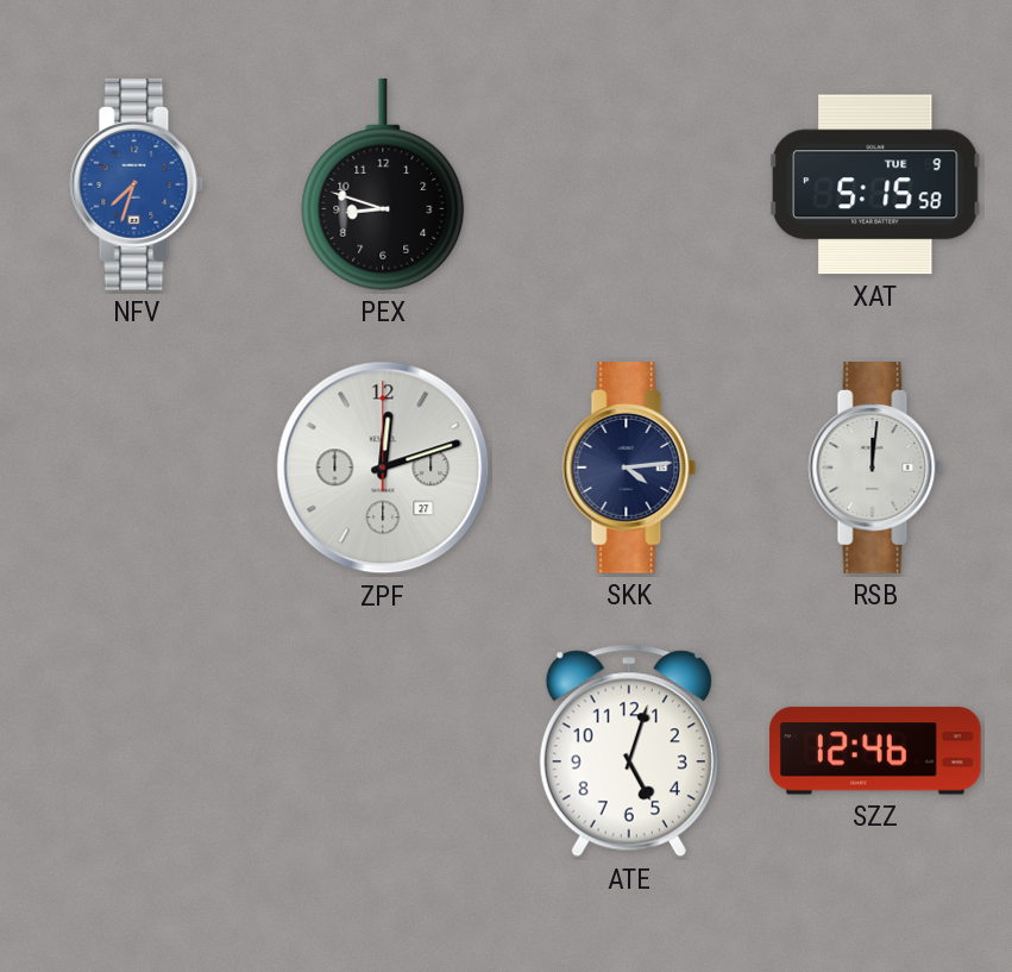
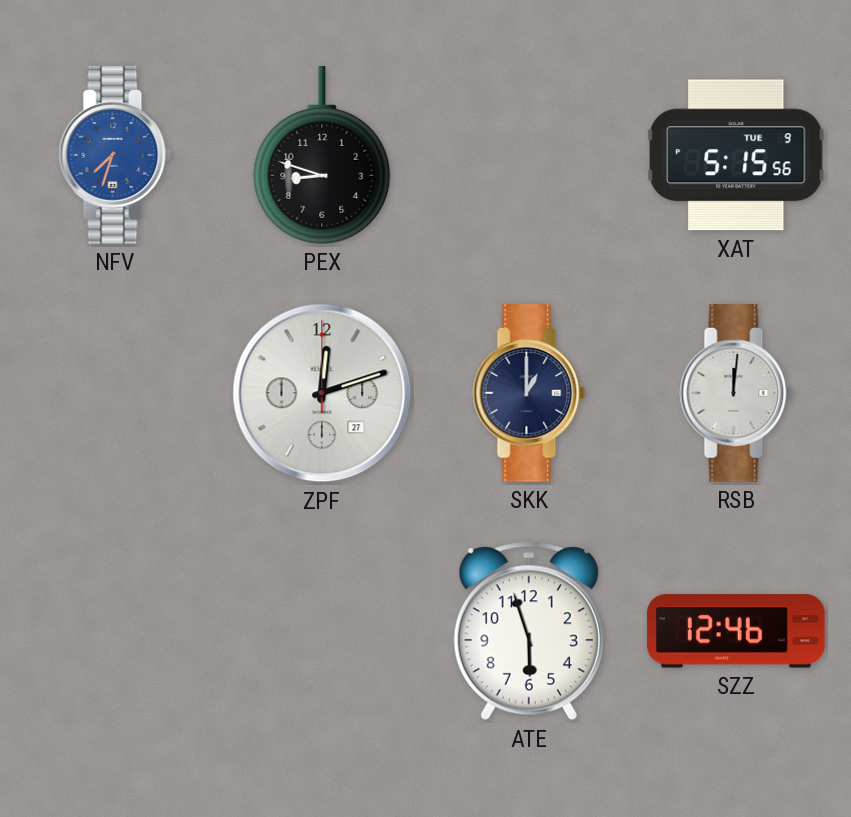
XAT: 5:15:58 -> 5:15:56 (736, 155)
SKK: 4:14 -> 1:00 (529, 394)
ATE: 5:03 -> 5:57 (529, 631)
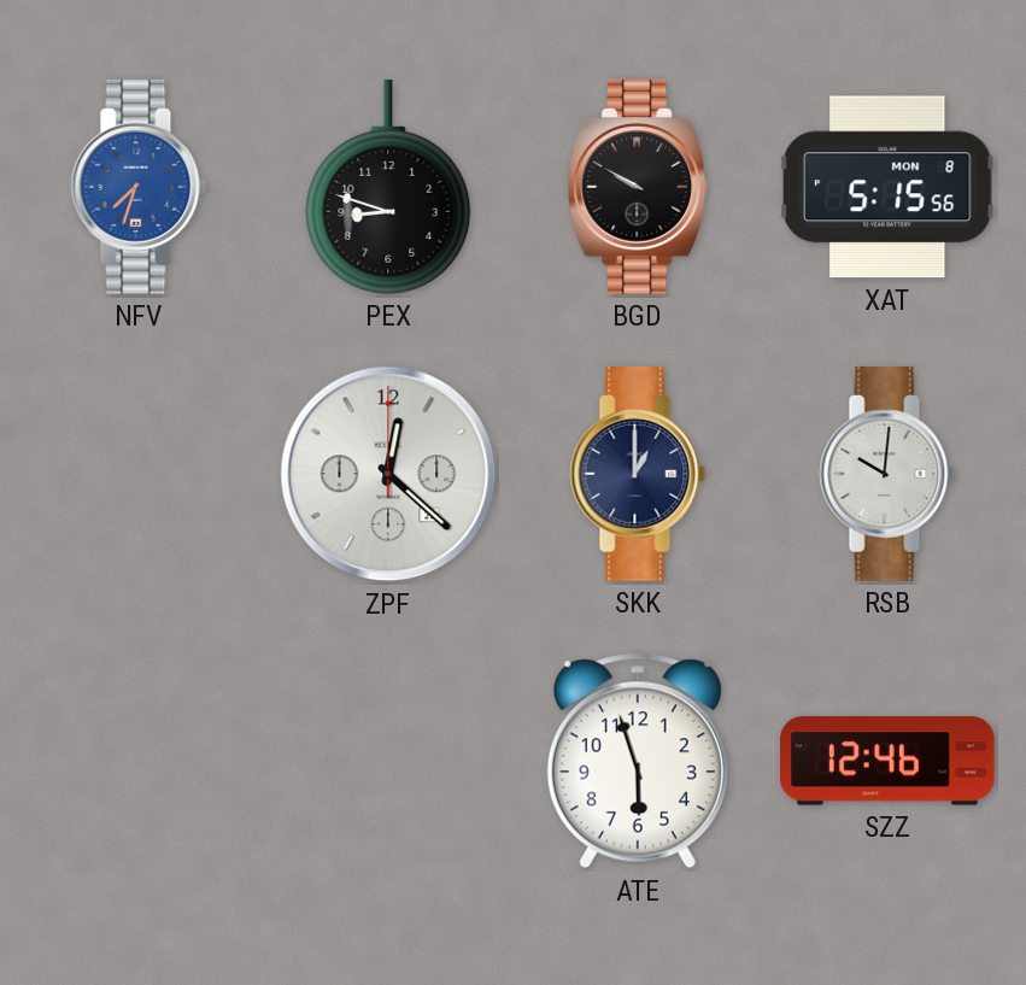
BGD: none -> 9:50 (638, 188)
XAT date: TUE 9 -> MON 8 (887, 187)
ZPF: 12:12 -> 12:22 (388, 474)
RSB: 12:01 -> 10:01 (887, 475)
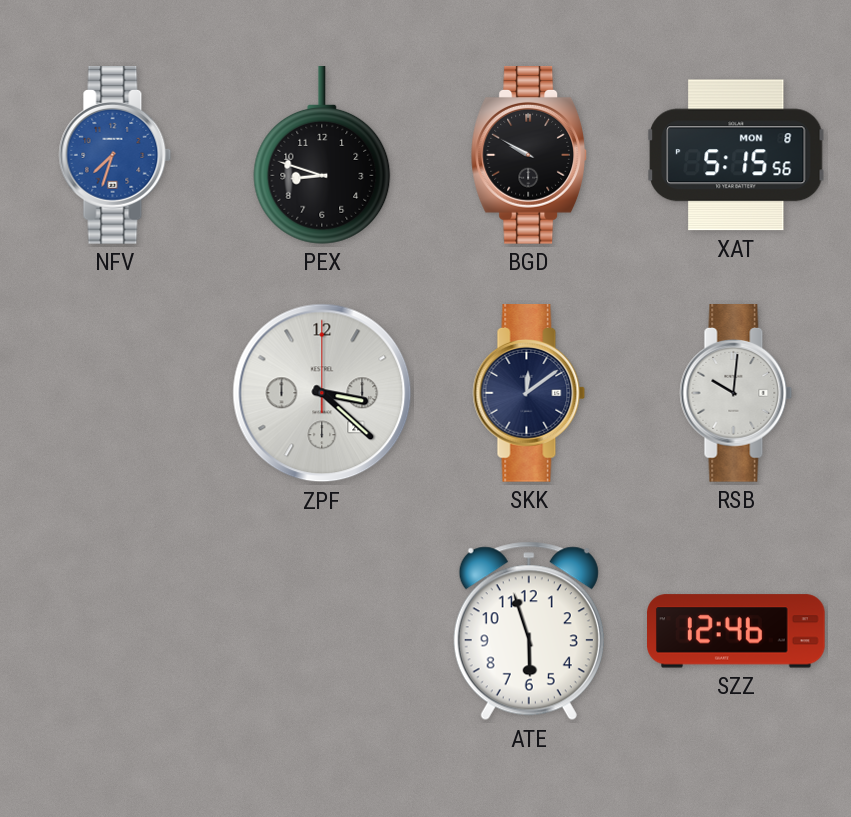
ZPF: 12:22 -> 3:22 (322, 393)
SKK: 1:00 -> 12:09 (529, 394)
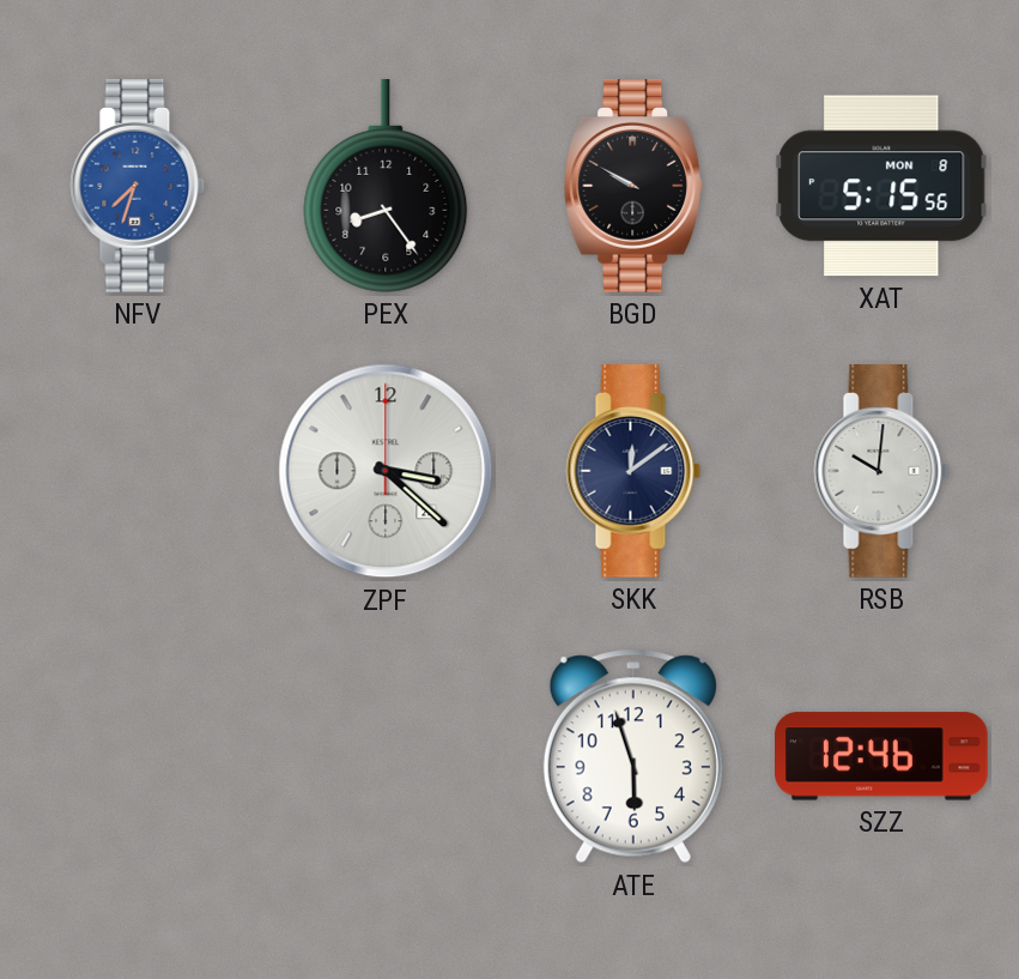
PEX: 8:48 -> 8:24 (386, 187)
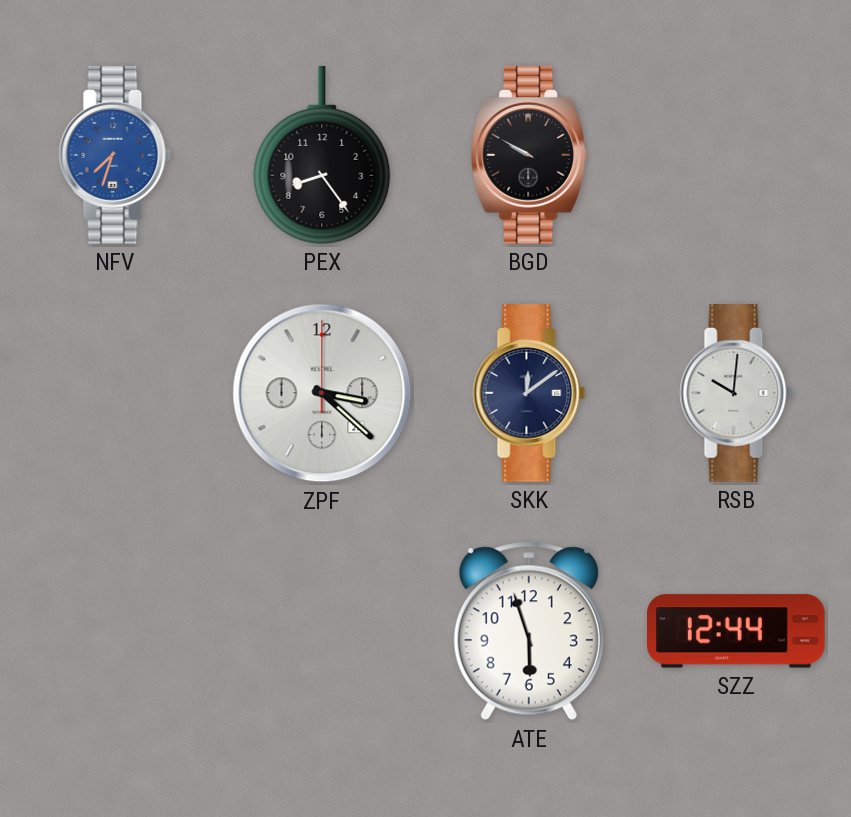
XAT: 5:15 -> none (881, 186)
SZZ: 12:46 -> 12:44 (737, 631)
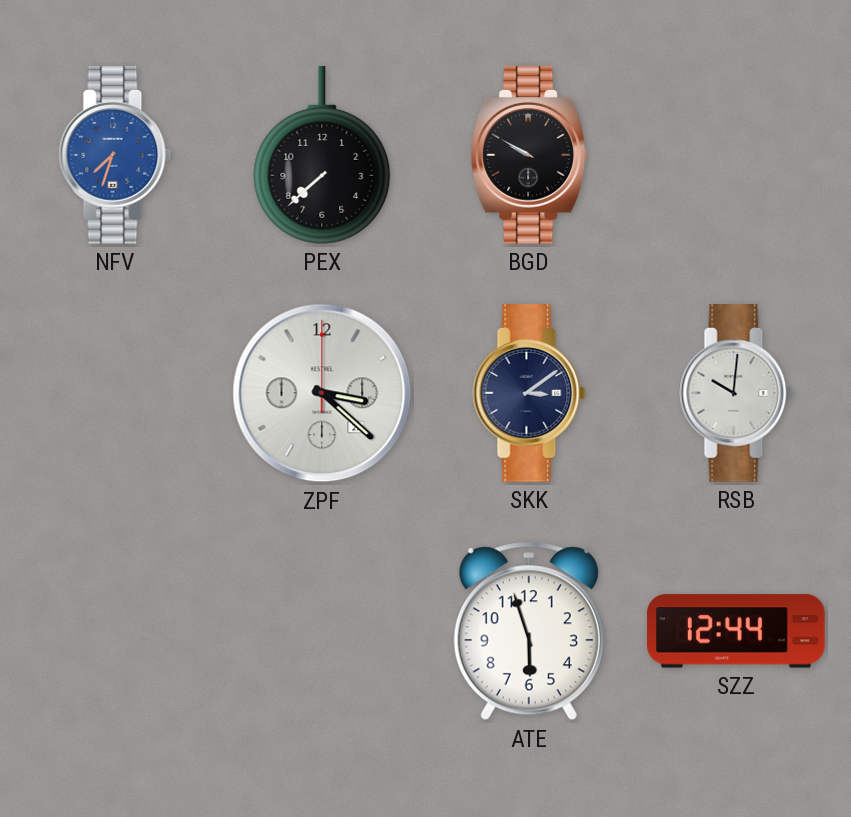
PEX: 8:24 -> 7:38 (322, 156)
SKK: 12:09 -> 3:09 (529, 394)
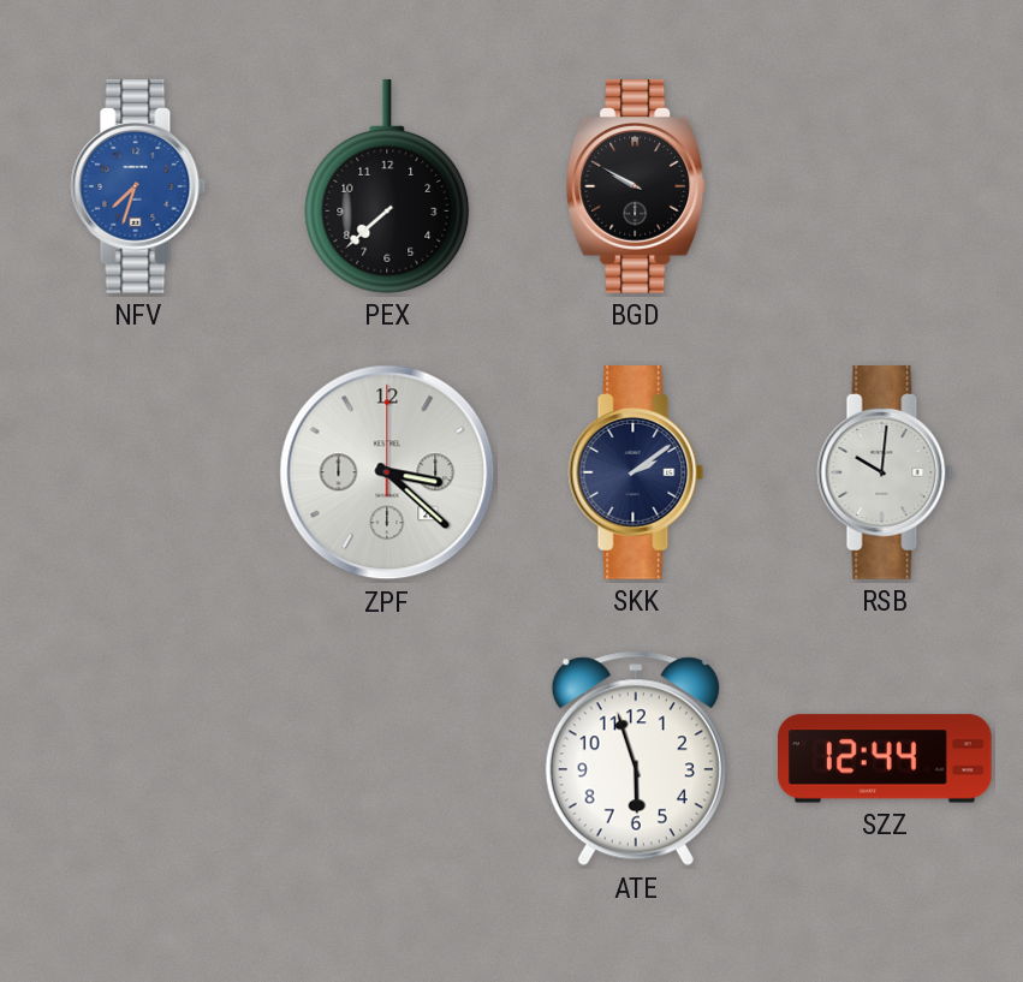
SKK: 3:09 -> 2:09 (636, 474)
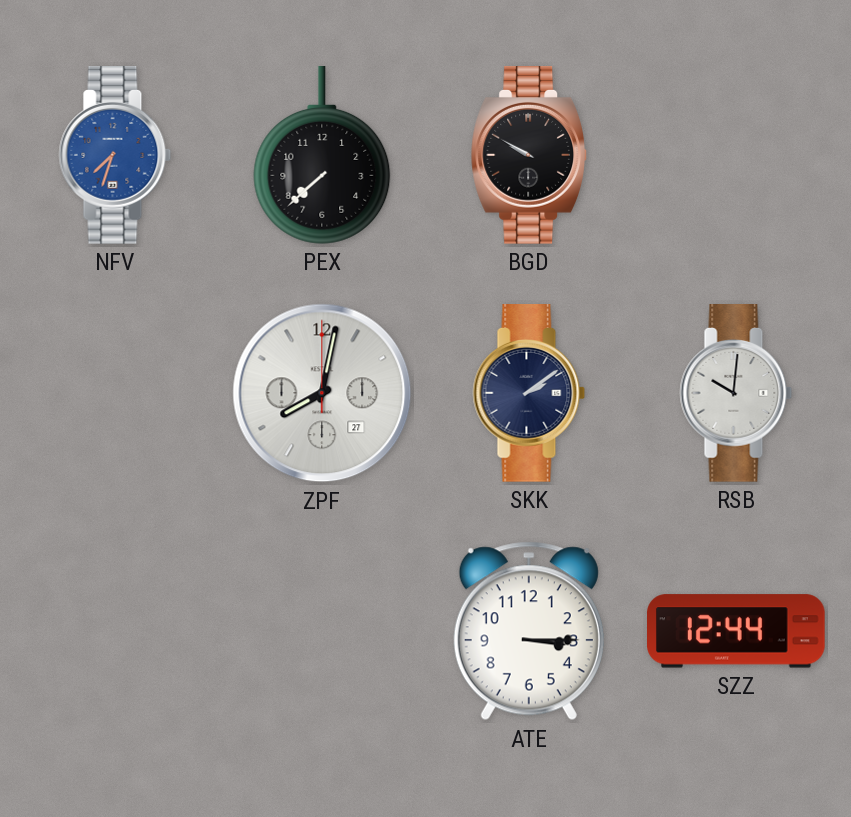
ZPF: 3:22 -> 8:02 (322, 393)
ATE: 5:57 -> 3:15 (529, 631)
